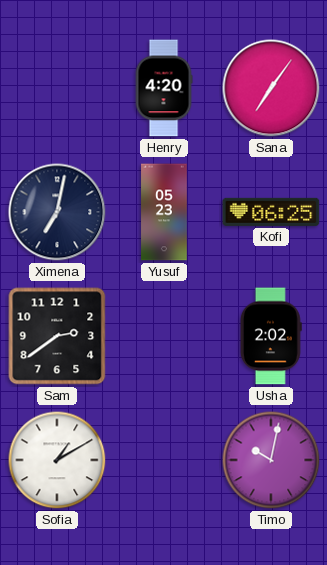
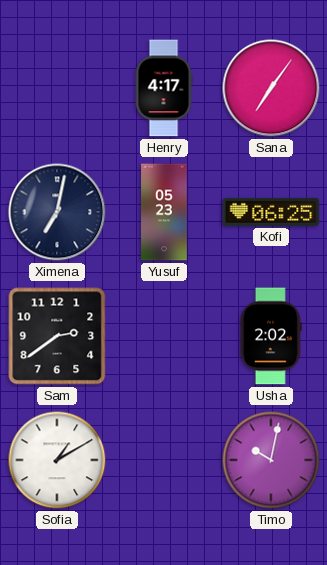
Henry: 4:20 -> 4:17 (164, 88)
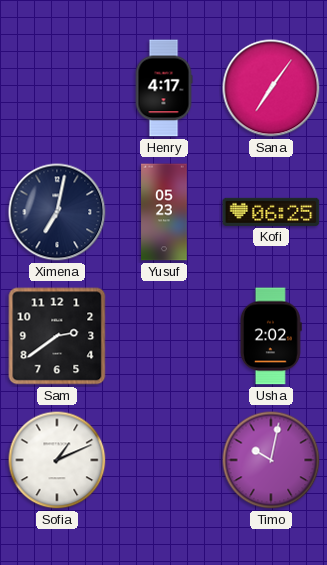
Sofia: 1:10 -> 1:11 (57, 460)
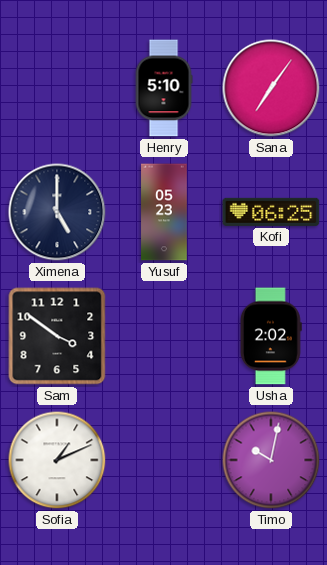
Henry: 4:17 -> 5:10 (164, 88)
Ximena: 7:02 -> 5:00 (57, 212)
Sam: 2:39 -> 3:51 (57, 336)
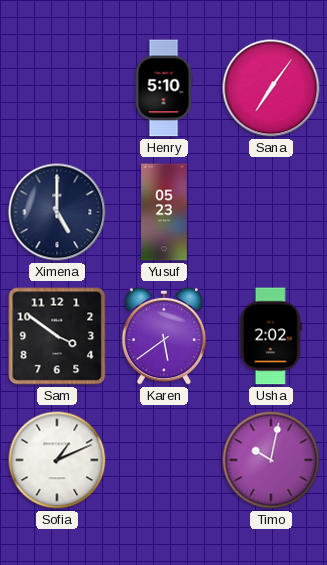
Kofi: 06:25 -> none (271, 212)
Karen: none -> 5:39 (164, 336)
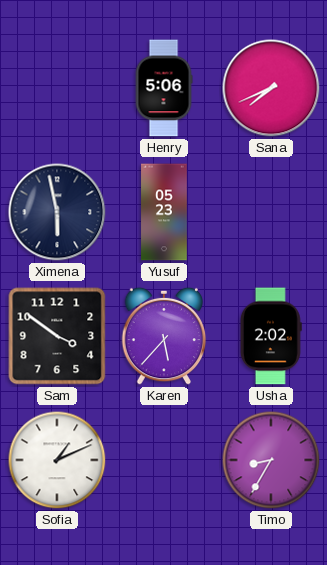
Henry: 5:10 -> 5:06 (164, 88)
Sana: 7:06 -> 7:41 (271, 88)
Ximena: 5:00 -> 5:58 (57, 212)
Karen: 5:39 -> 5:37 (164, 336)
Timo: 10:02 -> 8:35 (271, 460)
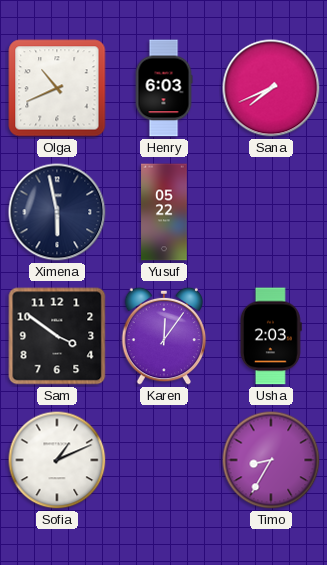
Olga: none -> 10:41 (57, 88)
Henry: 5:06 -> 6:03 (164, 88)
Yusuf: 05:23 -> 05:22 (164, 212)
Karen: 5:37 -> 12:06 (164, 336)
Usha: 2:02 -> 2:03 (271, 336)
